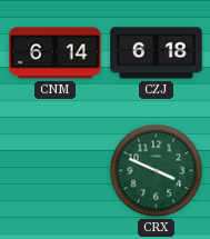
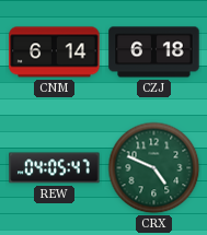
REW: none -> 04:05 (55, 168)
CRX: 3:49 -> 4:49 (154, 168)
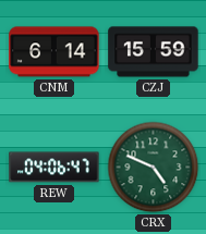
CZJ: 6:18 -> 15:59 (154, 52)
REW: 04:05 -> 04:06 (54, 168)
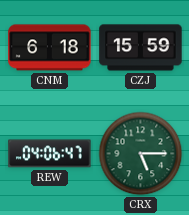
CNM: 6:14 -> 6:18 (50, 48)
CRX: 4:49 -> 5:15 (141, 154)
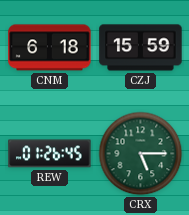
REW: 04:06 -> 01:26 (50, 154)
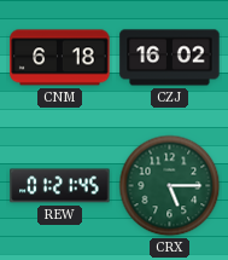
CZJ: 15:59 -> 16:02 (170, 58)
REW: 01:26 -> 01:21 (60, 186)
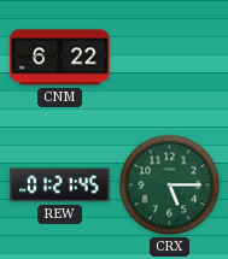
CNM: 6:18 -> 6:22 (60, 58)
CZJ: 16:02 -> none (170, 58)
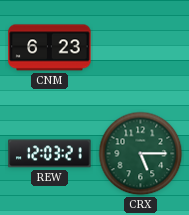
CNM: 6:22 -> 6:23 (50, 48)
REW: 01:21 -> 12:03 (50, 154)
